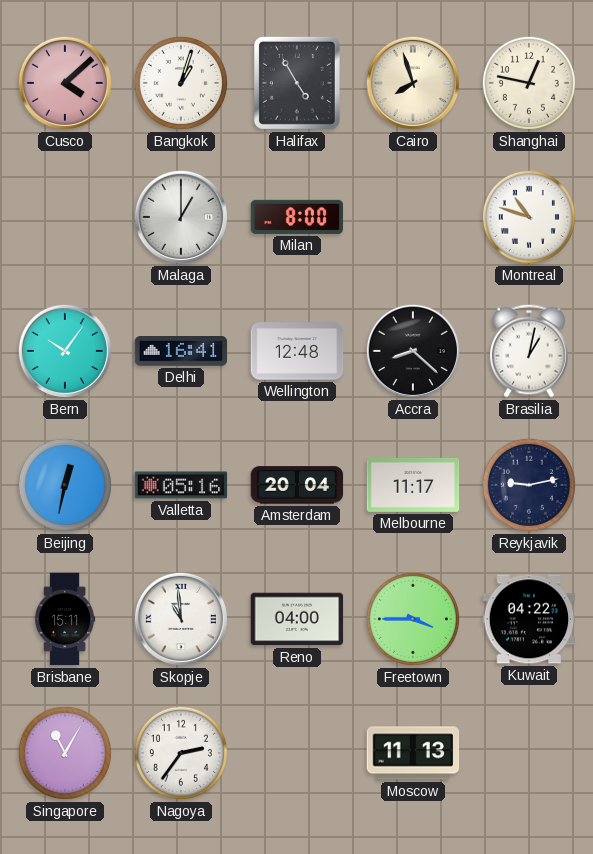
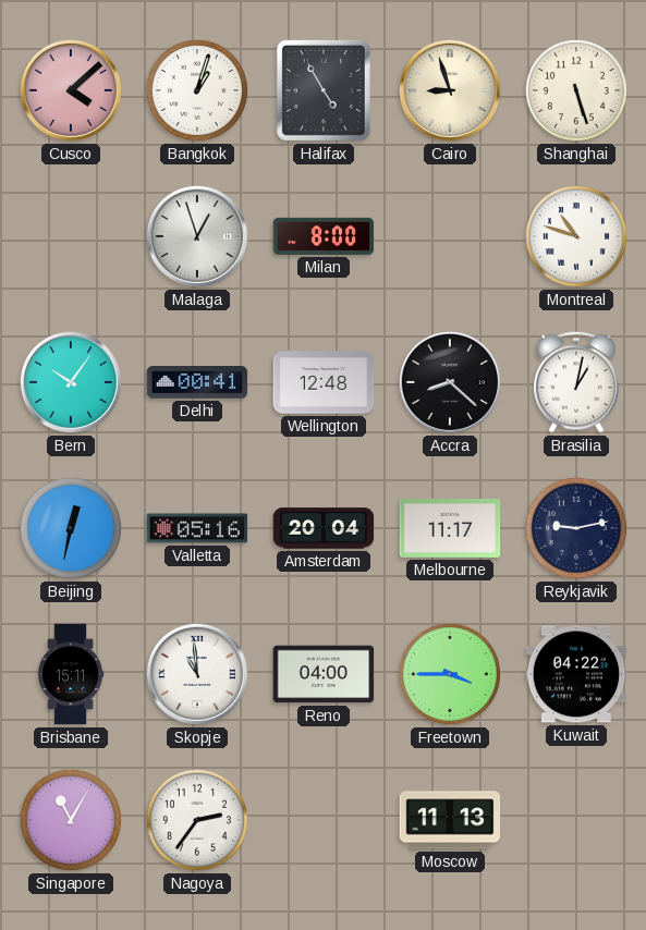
Cairo: 7:57 -> 8:57 (450, 90)
Shanghai: 12:47 -> 5:27 (576, 90)
Malaga: 1:00 -> 12:57 (197, 236)
Delhi: 16:41 -> 00:41 (197, 383)
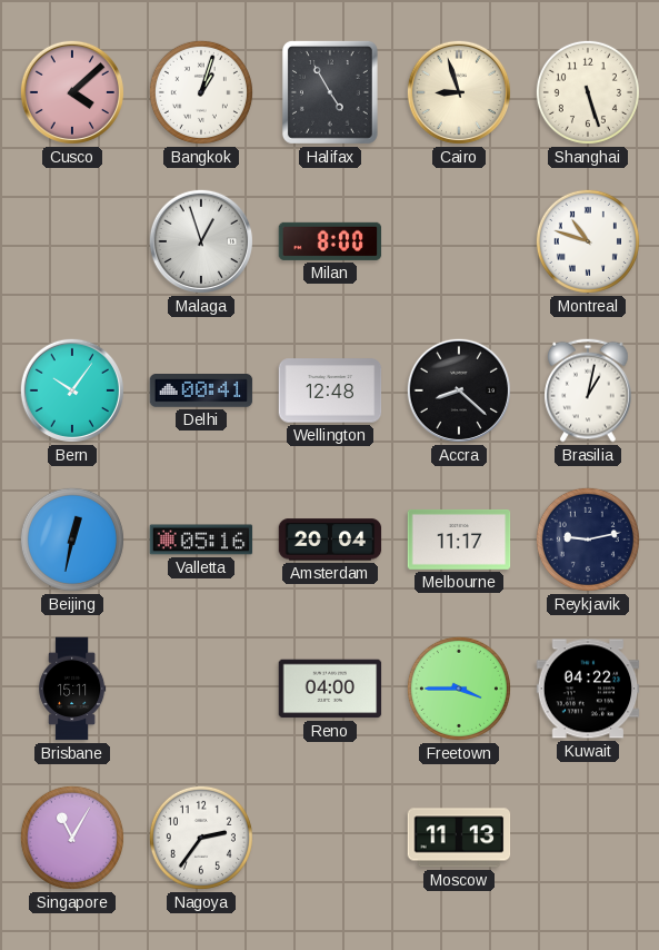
Skopje: 10:59 -> none (197, 674)
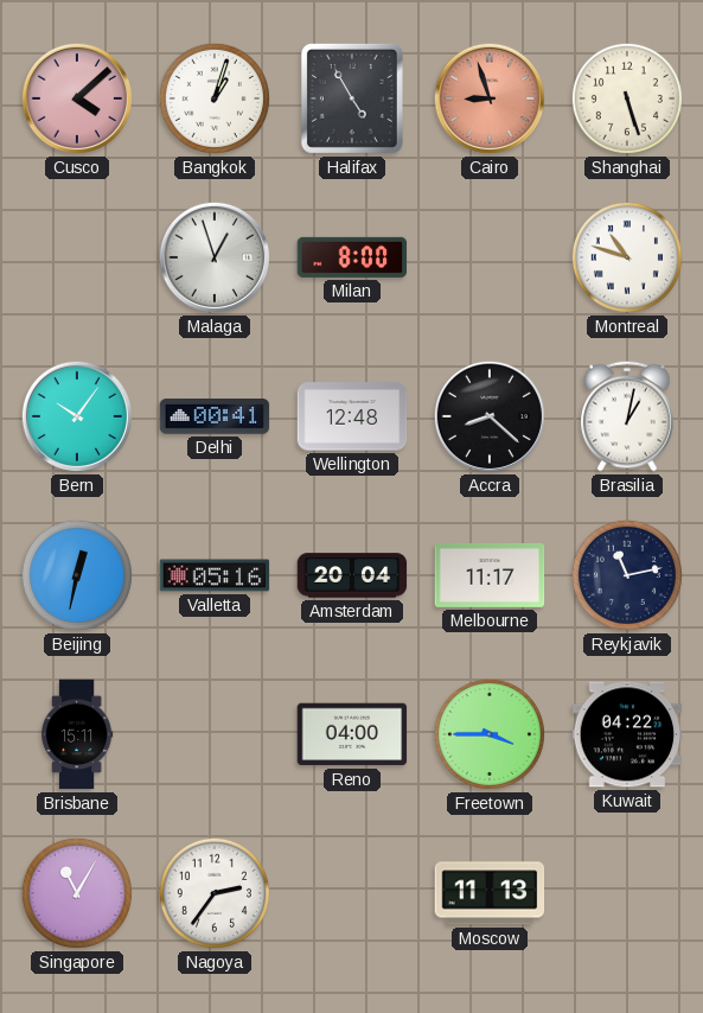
Cairo dial: cream -> salmon (490, 98)
Reykjavik: 9:13 -> 11:13 (627, 575)
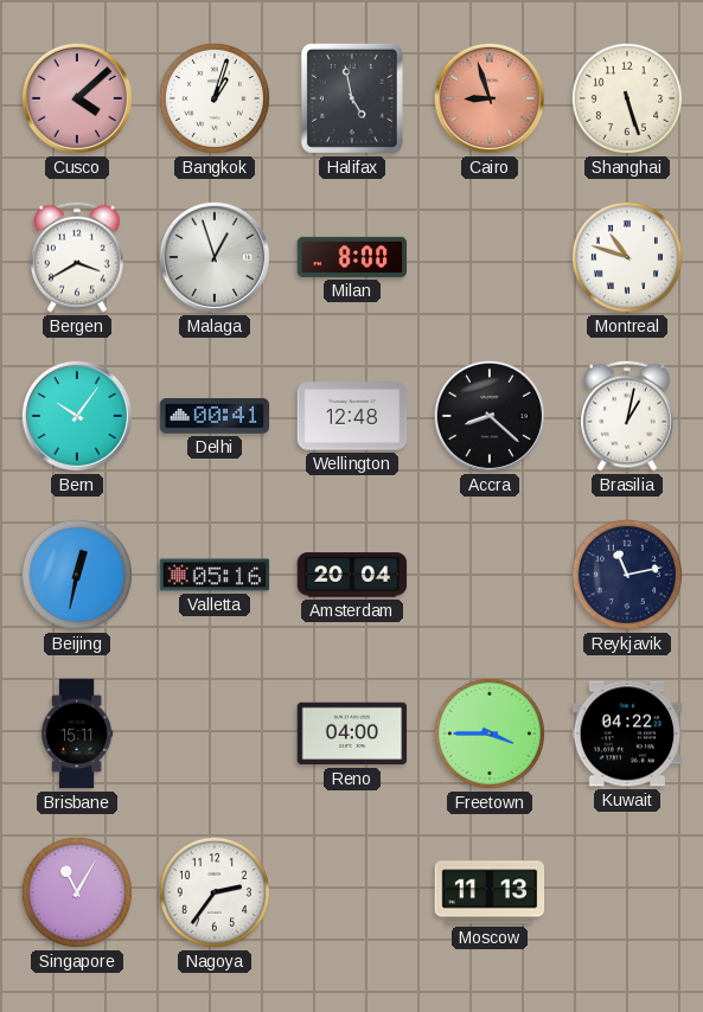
Halifax: 4:55 -> 4:58 (352, 98)
Bergen: none -> 3:40 (77, 257)
Melbourne: 11:17 -> none (490, 575)
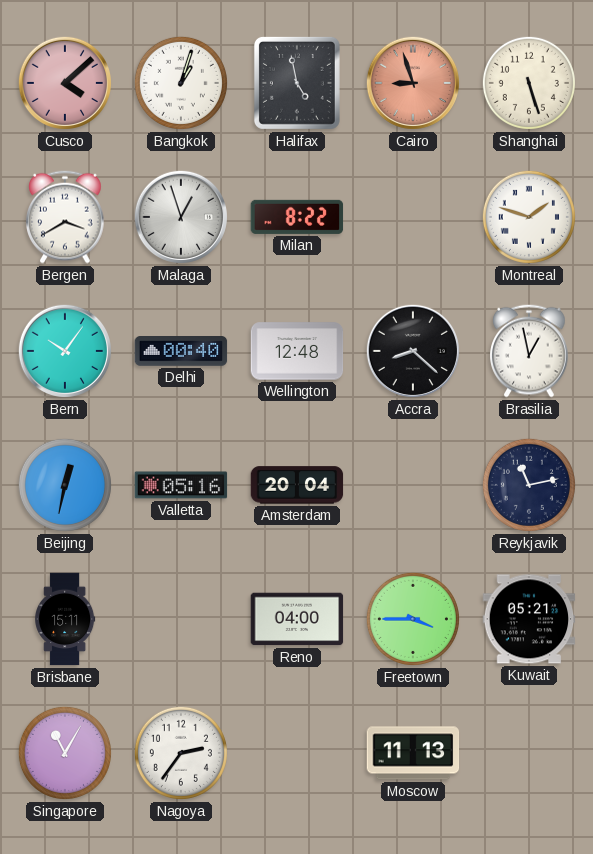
Milan: 8:00 -> 8:22 (297, 217)
Montreal: 10:48 -> 1:48 (529, 217)
Delhi: 00:41 -> 00:40 (181, 352)
Brasilia: 1:02 -> 12:58 (529, 351)
Kuwait: 04:22 -> 05:21 (529, 619)
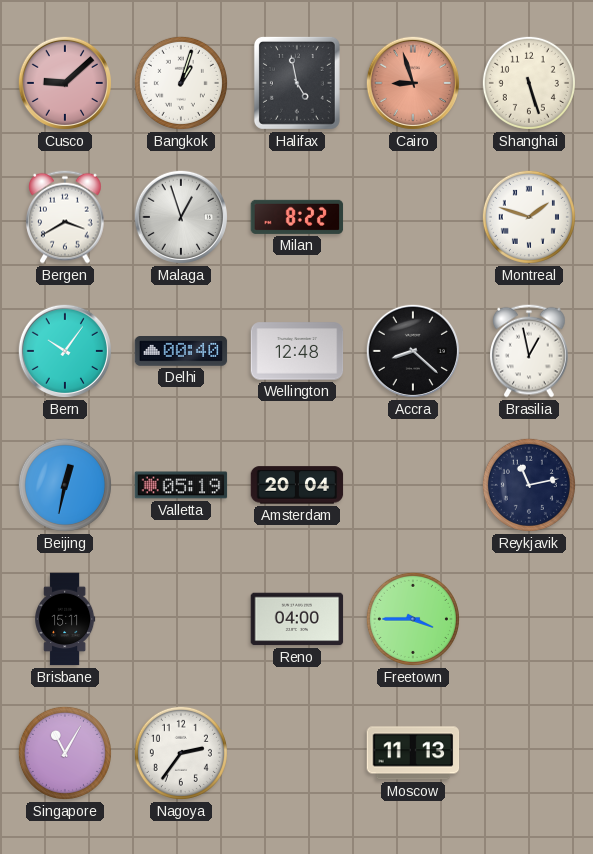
Cusco: 4:08 -> 9:08 (65, 83)
Valletta: 05:16 -> 05:19 (181, 485)
Kuwait: 05:21 -> none (529, 619)
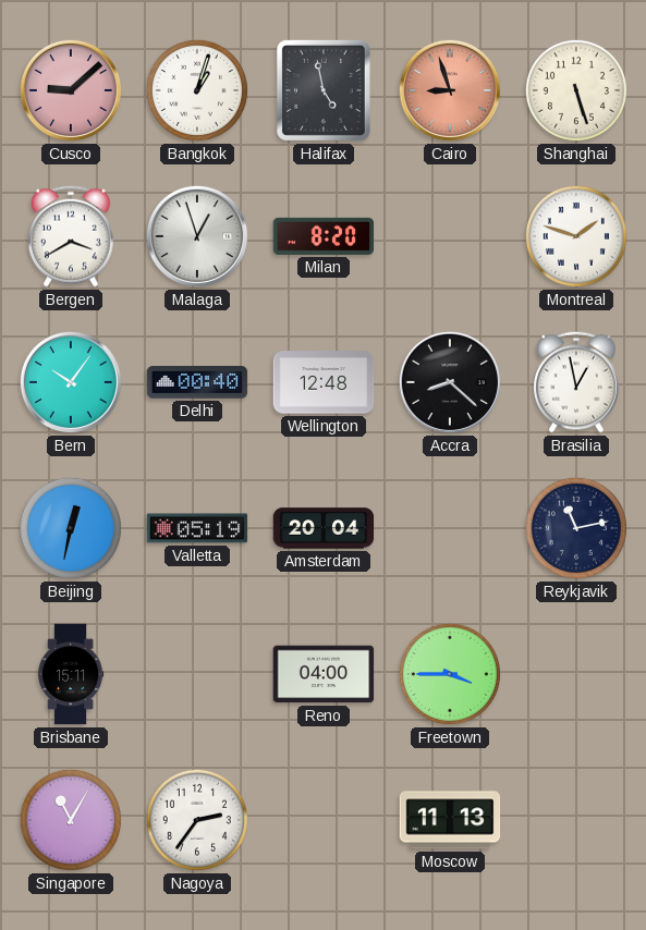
Milan: 8:22 -> 8:20 (324, 236)
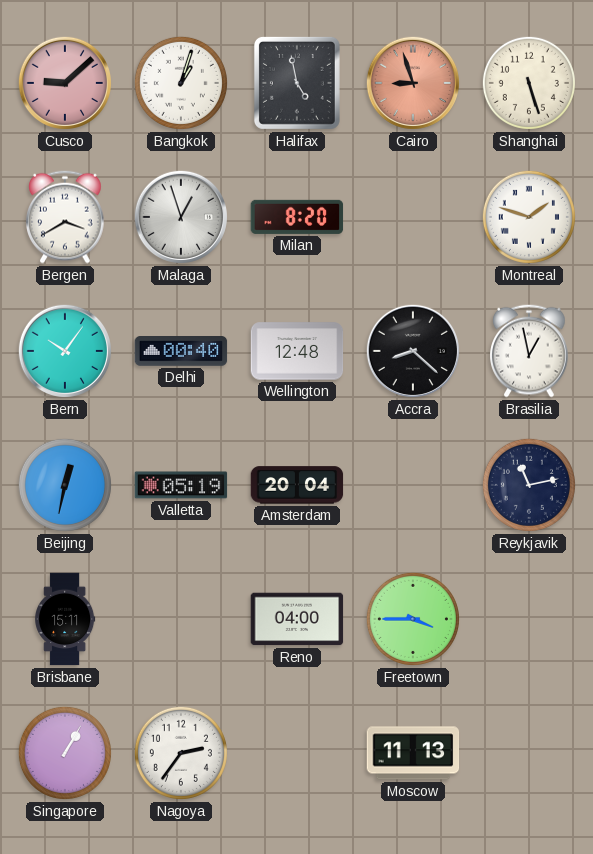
Singapore: 11:05 -> 1:05 (65, 753)
